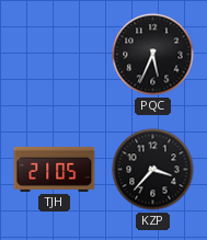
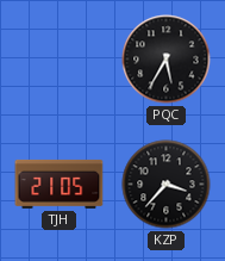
PQC: 5:34 -> 5:35 (167, 60)
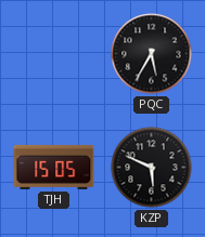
TJH: 21:05 -> 15:05 (54, 167)
KZP: 3:37 -> 5:49 (152, 168)
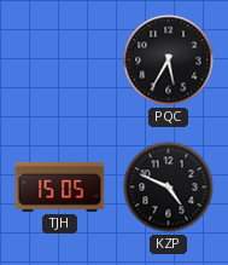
KZP: 5:49 -> 4:49 (169, 188)
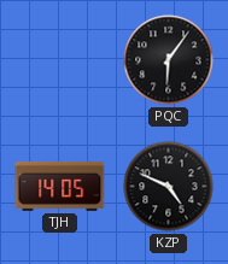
PQC: 5:35 -> 6:06 (169, 60)
TJH: 15:05 -> 14:05 (60, 186)
